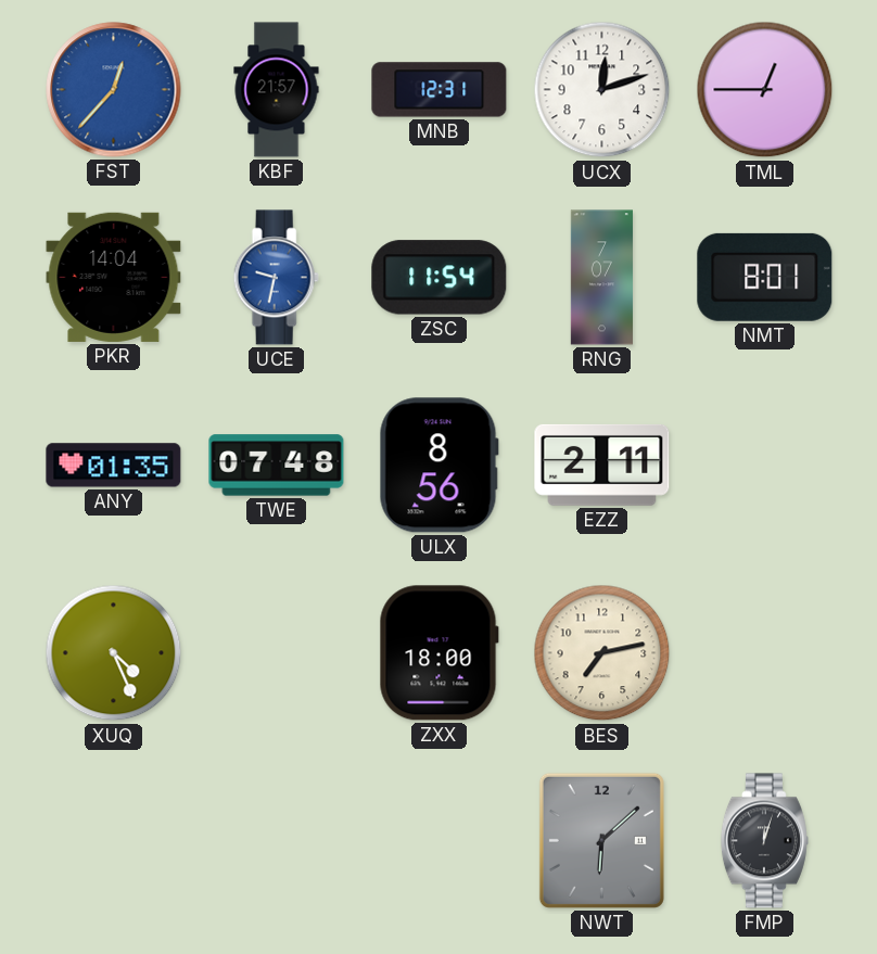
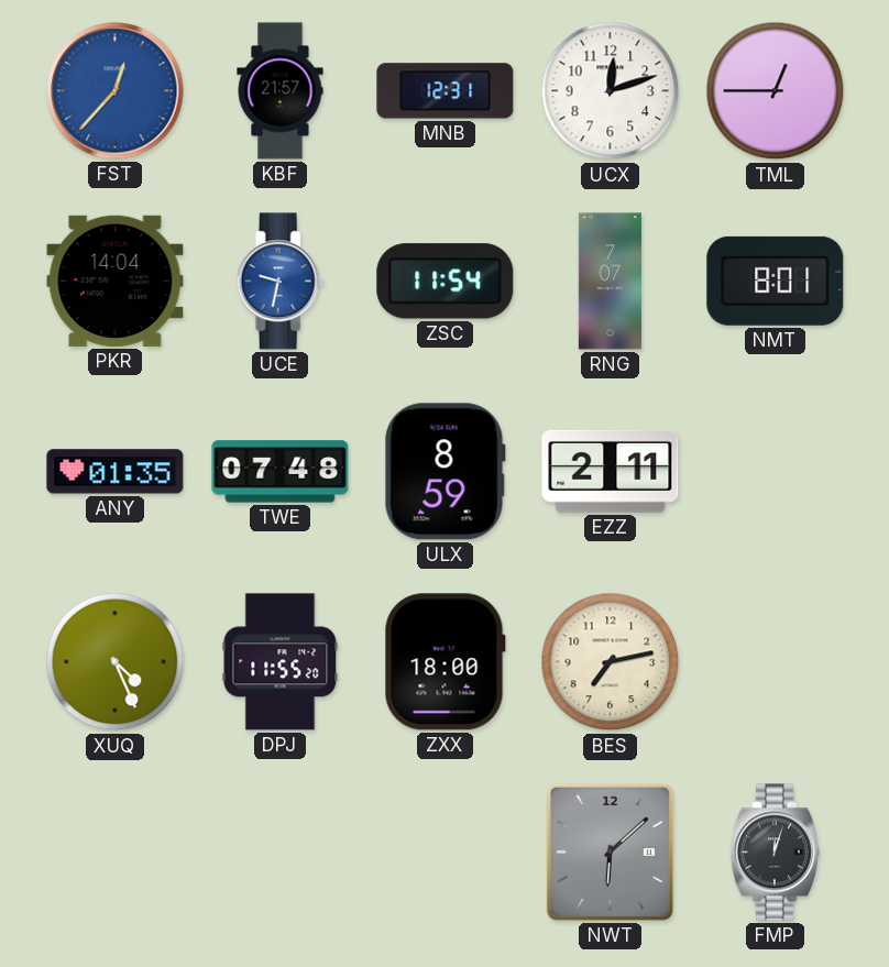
ULX: 8:56 -> 8:59 (444, 472)
DPJ: none -> 11:55 (281, 662)
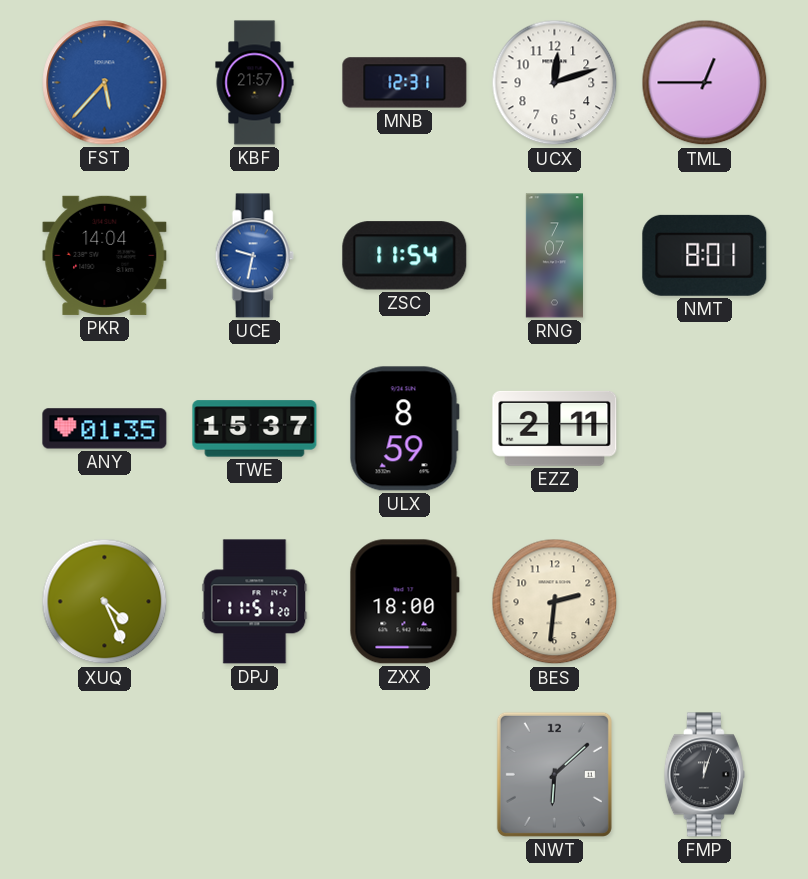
FST: 12:37 -> 5:37 (105, 83)
TWE: 07:48 -> 15:37 (255, 429)
DPJ: 11:55 -> 11:51 (255, 602)
BES: 7:13 -> 2:31 (555, 602)
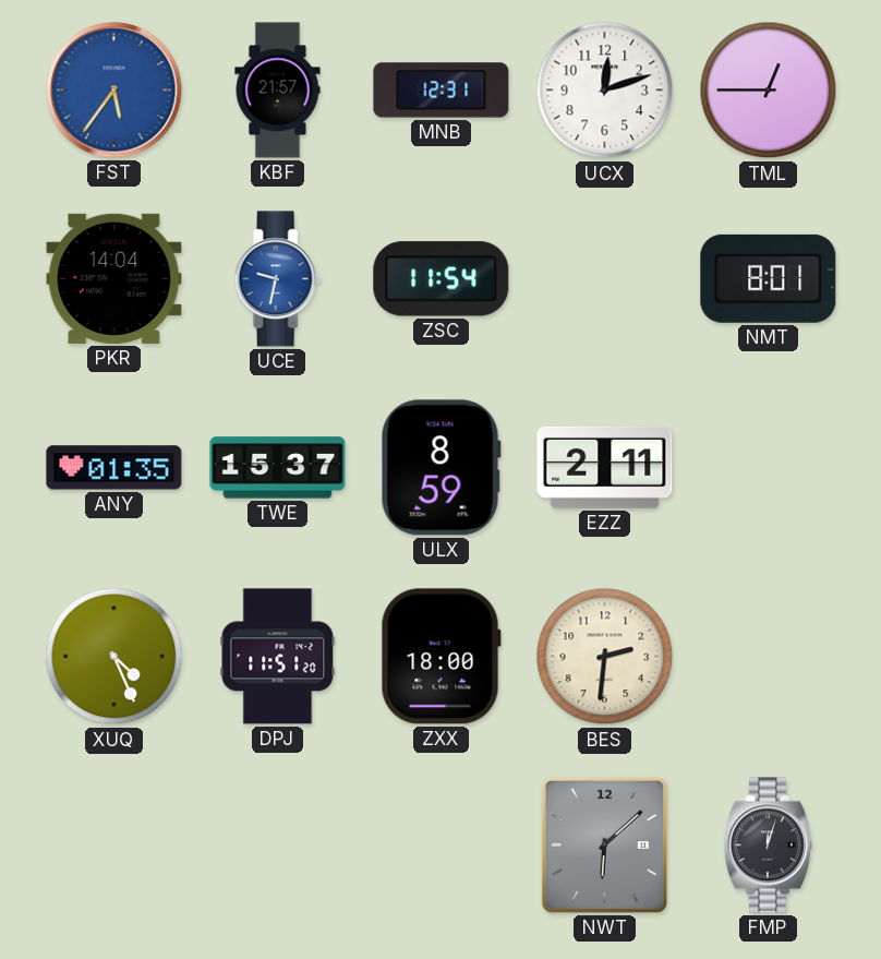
FST: 5:37 -> 5:36 (114, 91)
RNG: 7:07 -> none (554, 256)
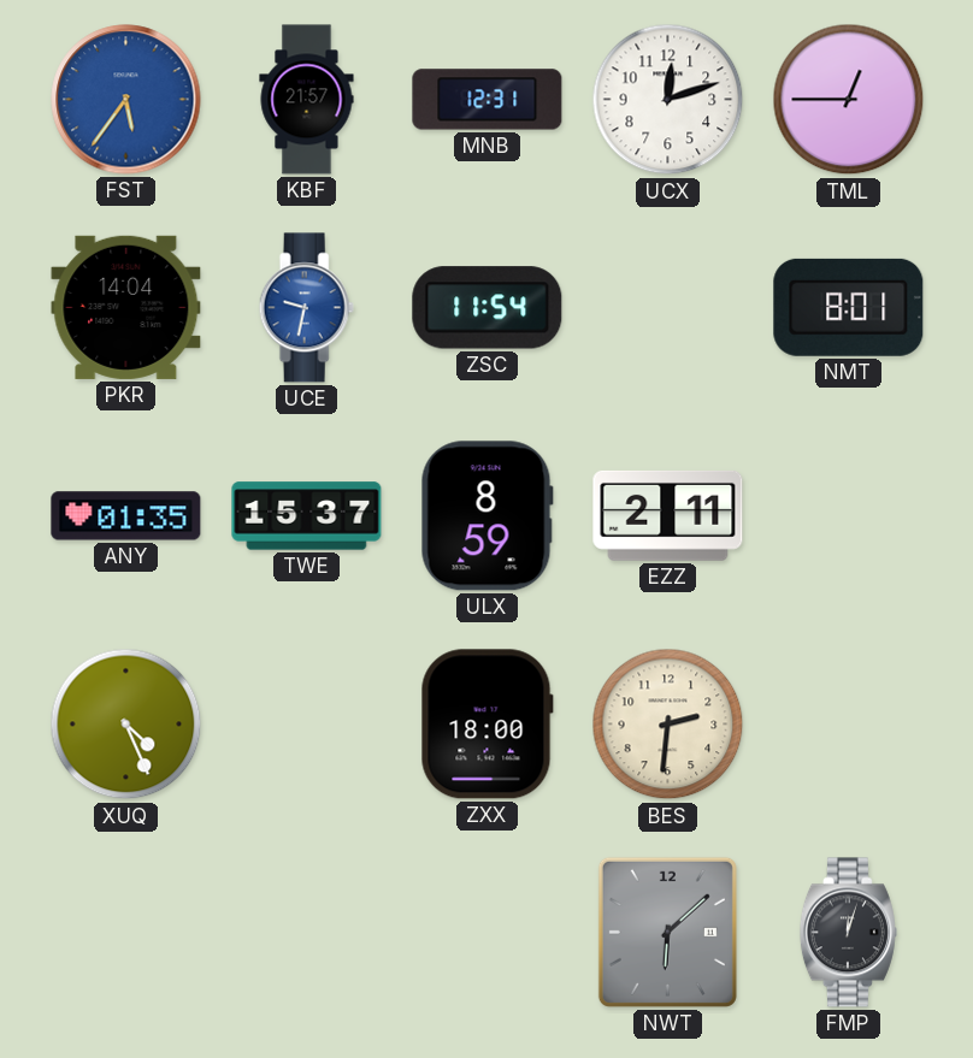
DPJ: 11:51 -> none (278, 657)
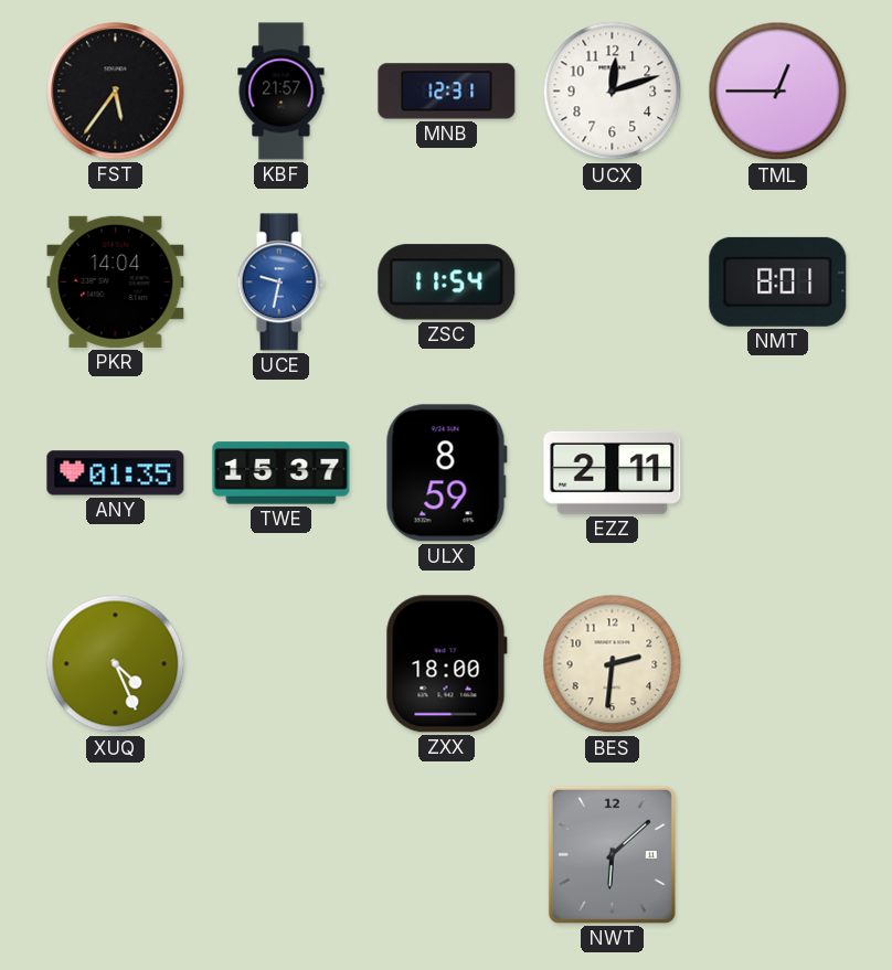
FST dial: blue -> black (116, 92)
FMP: 12:03 -> none (848, 933)
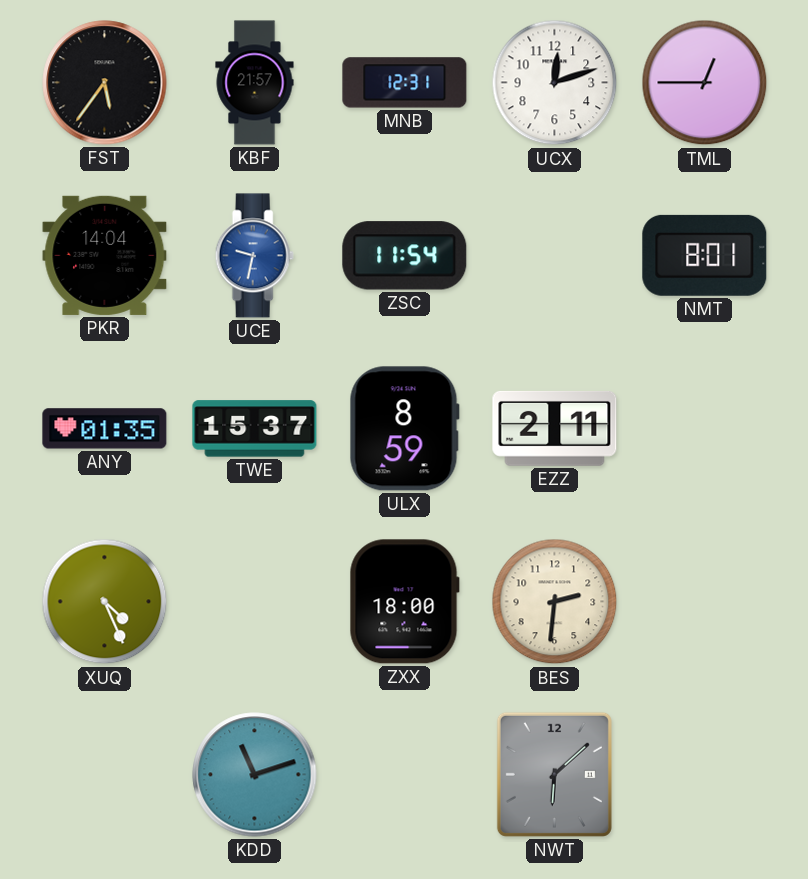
KDD: none -> 11:12 (255, 775)
